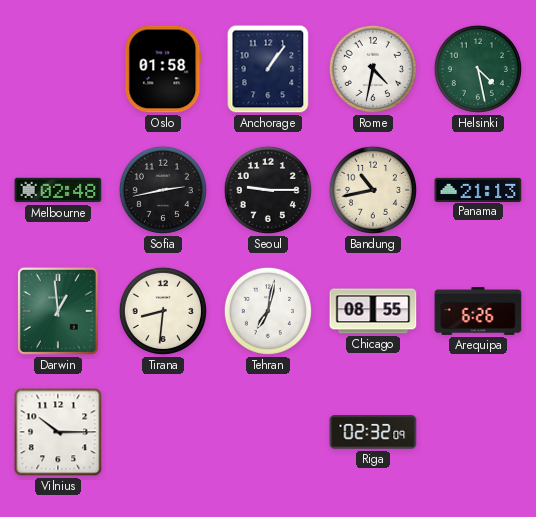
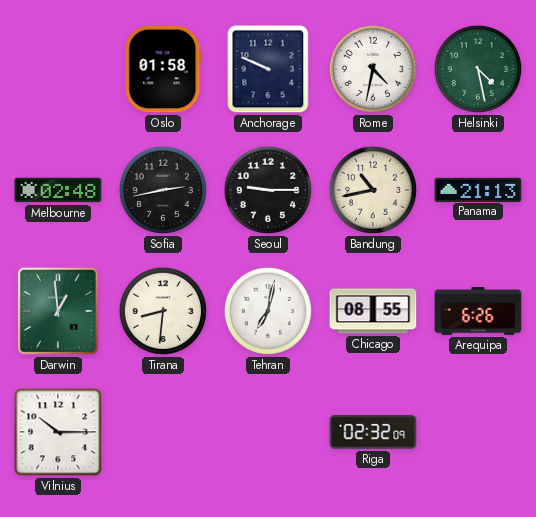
Anchorage: 1:06 -> 9:49 (268, 69)
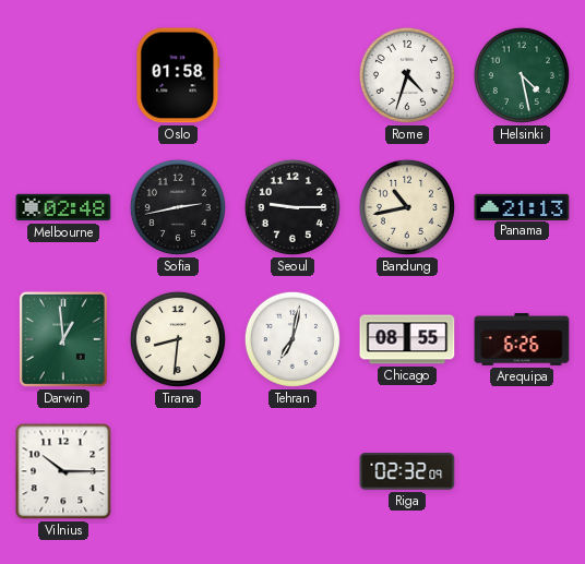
Anchorage: 9:49 -> none (268, 69)
Rome: 4:32 -> 4:33 (407, 75)
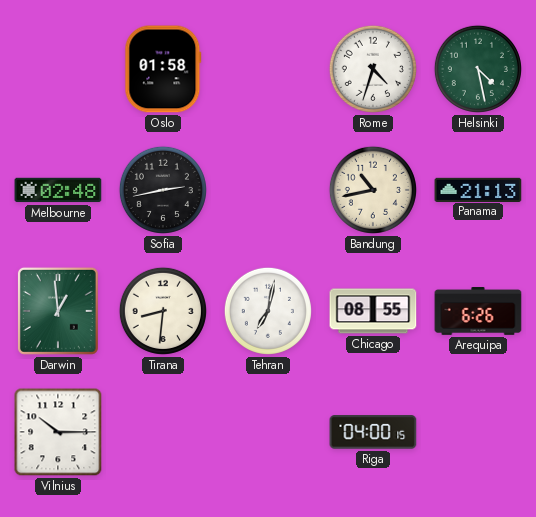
Seoul: 9:15 -> none (292, 207)
Riga: 02:32 -> 04:00 (373, 432)
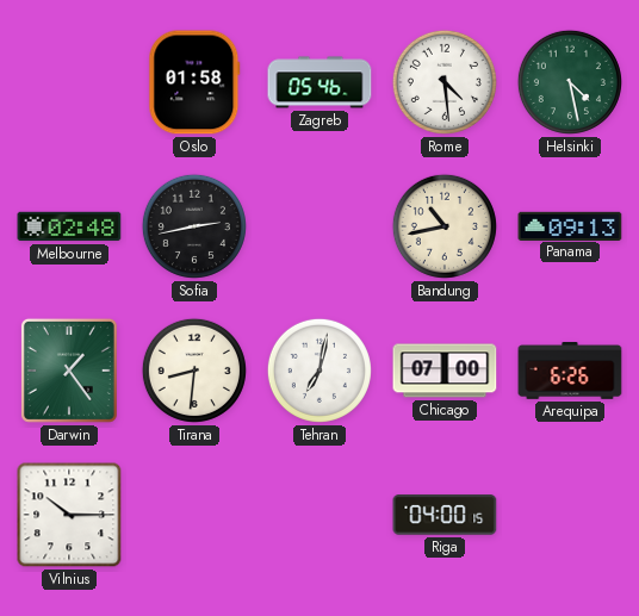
Zagreb: none -> 05:46 (319, 82)
Rome: 4:33 -> 4:29 (445, 82)
Panama: 21:13 -> 09:13 (570, 225)
Darwin: 12:59 -> 1:24 (69, 371)
Chicago: 08:55 -> 07:00 (445, 371)
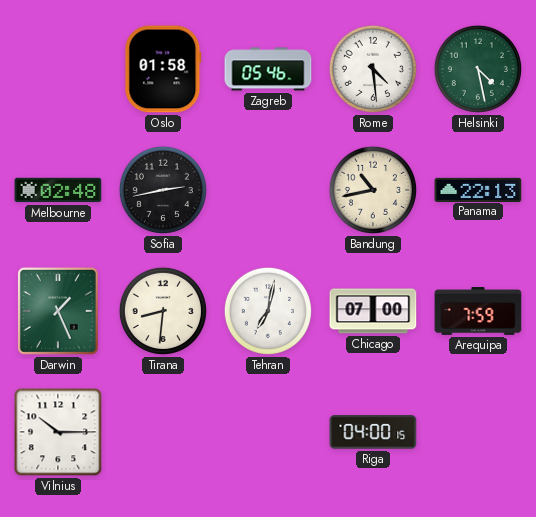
Panama: 09:13 -> 22:13 (478, 189)
Darwin: 1:24 -> 1:26 (58, 311)
Arequipa: 6:26 -> 7:59 (478, 311)
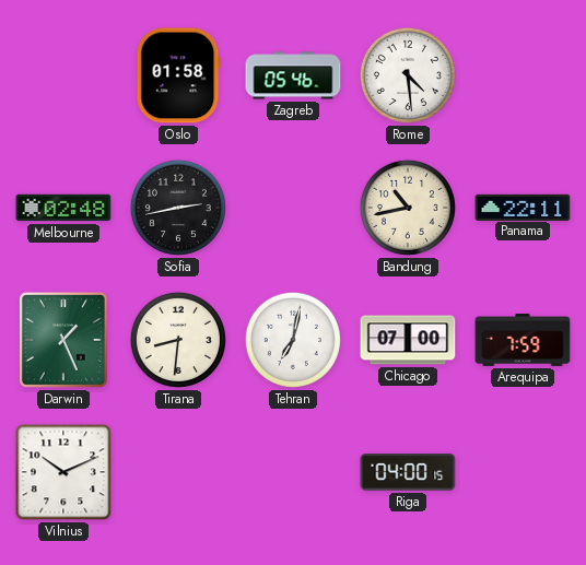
Helsinki: 4:28 -> none (478, 69)
Panama: 22:13 -> 22:11 (523, 207)
Vilnius: 10:15 -> 10:11 (63, 472)
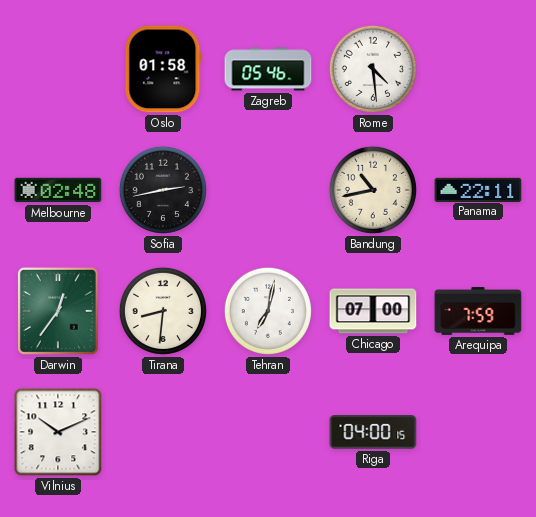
Darwin: 1:26 -> 12:36 (58, 311)
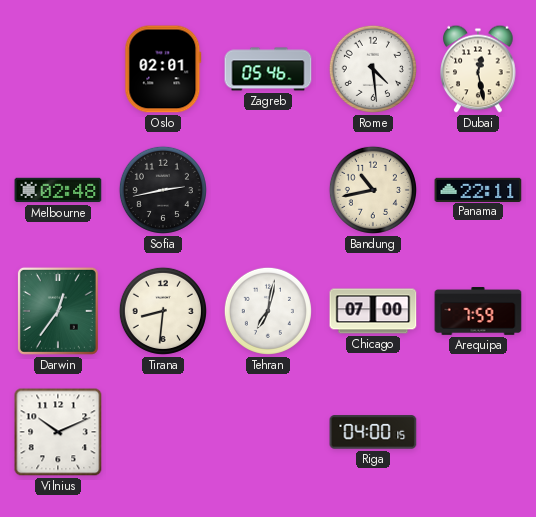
Oslo: 01:58 -> 02:01 (163, 69)
Dubai: none -> 12:28 (478, 69)
